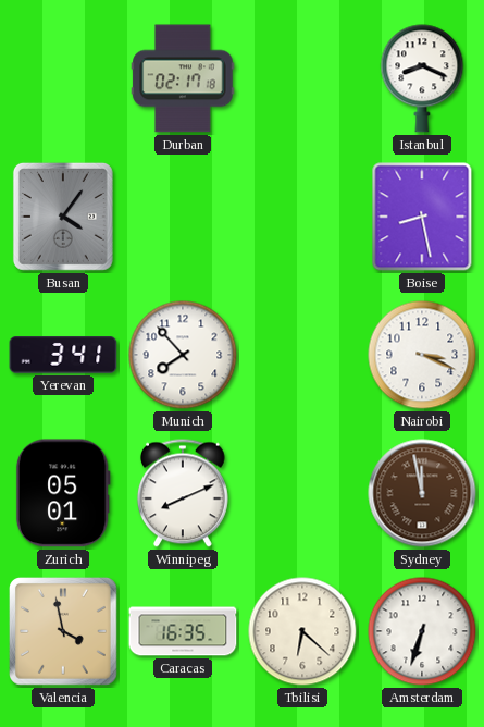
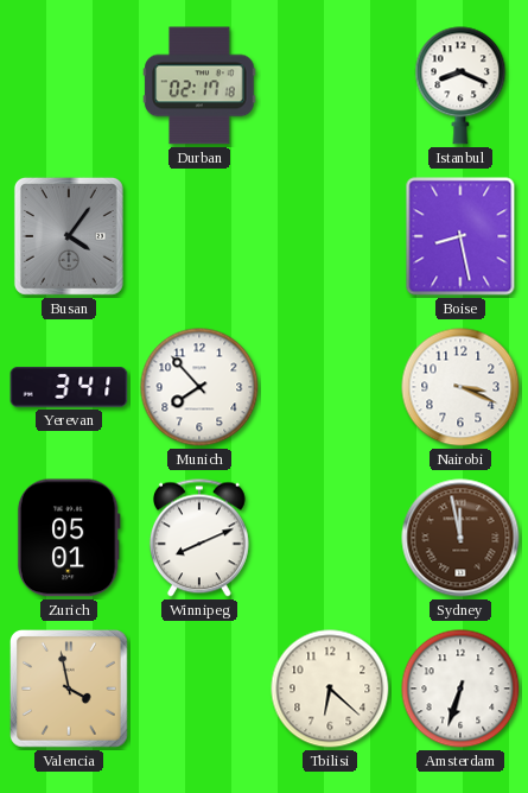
Caracas: 16:35 -> none (183, 631)
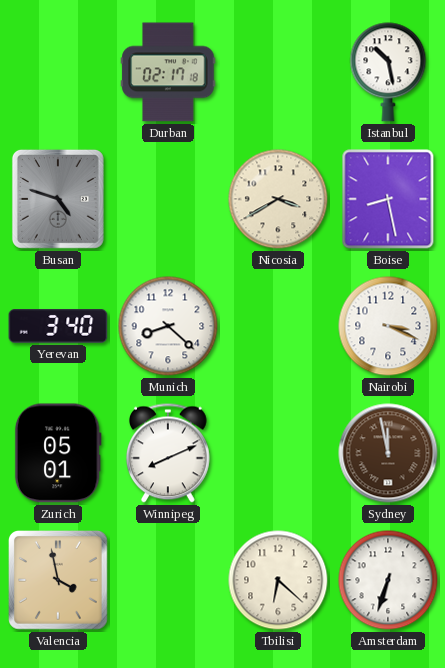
Istanbul: 8:19 -> 10:28 (388, 72)
Busan: 4:06 -> 4:48 (58, 199)
Nicosia: none -> 3:40 (278, 199)
Yerevan: 3:41 -> 3:40 (58, 327)
Munich: 7:53 -> 8:22 (168, 326)
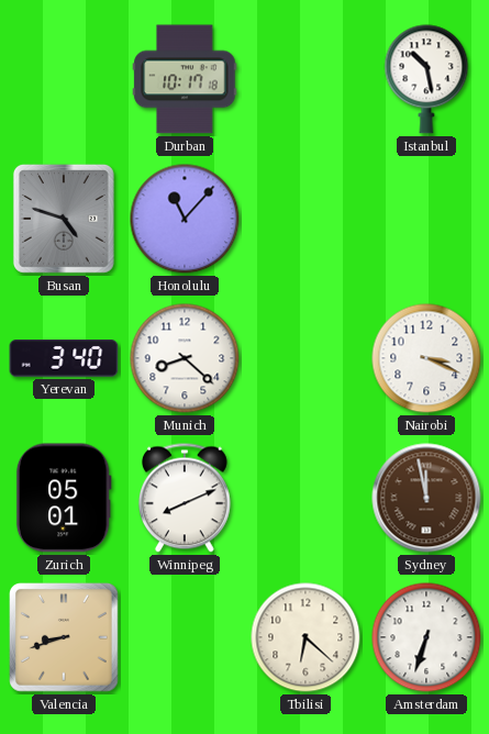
Durban: 02:17 -> 10:17 (185, 79)
Honolulu: none -> 11:07 (185, 219)
Nicosia: 3:40 -> none (278, 199)
Boise: 8:28 -> none (388, 199)
Valencia: 3:58 -> 8:42 (65, 638)
